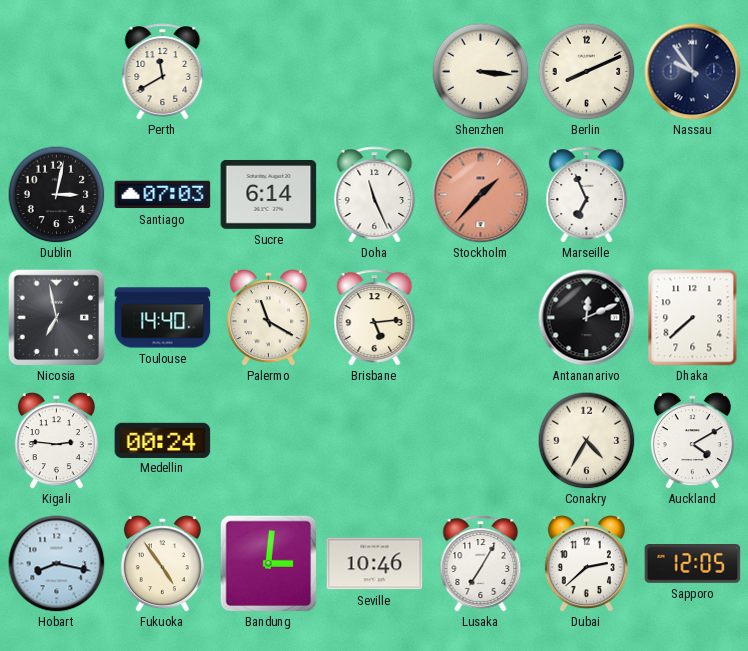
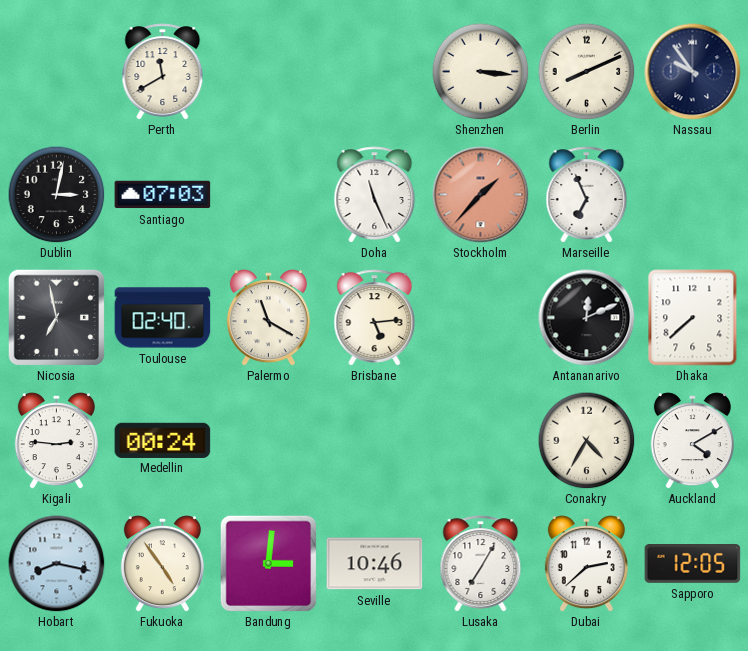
Sucre: 6:14 -> none (269, 194)
Toulouse: 14:40 -> 02:40 (163, 318)
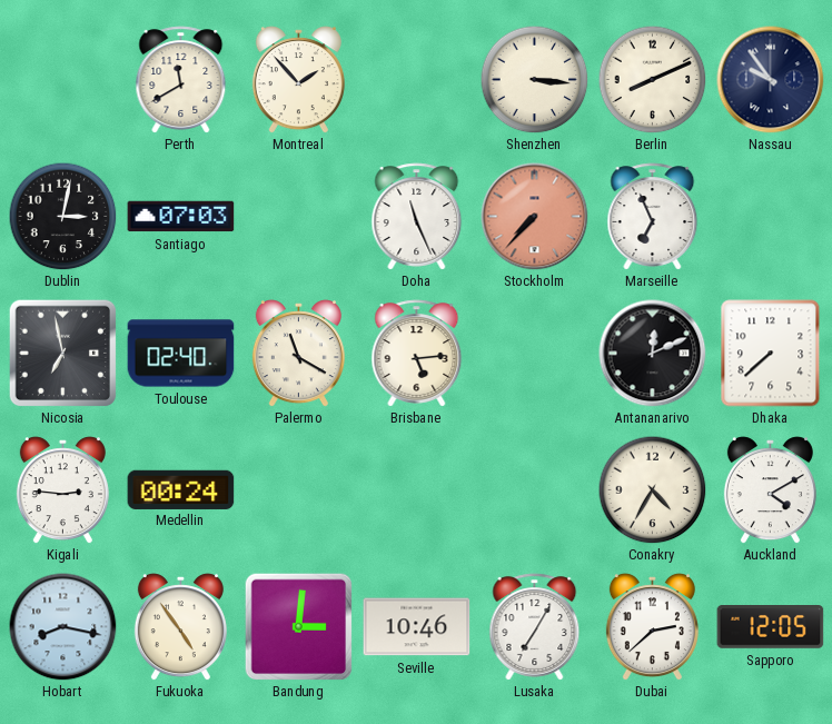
Montreal: none -> 1:53 (298, 80)
Stockholm: 1:37 -> 7:37 (535, 217)
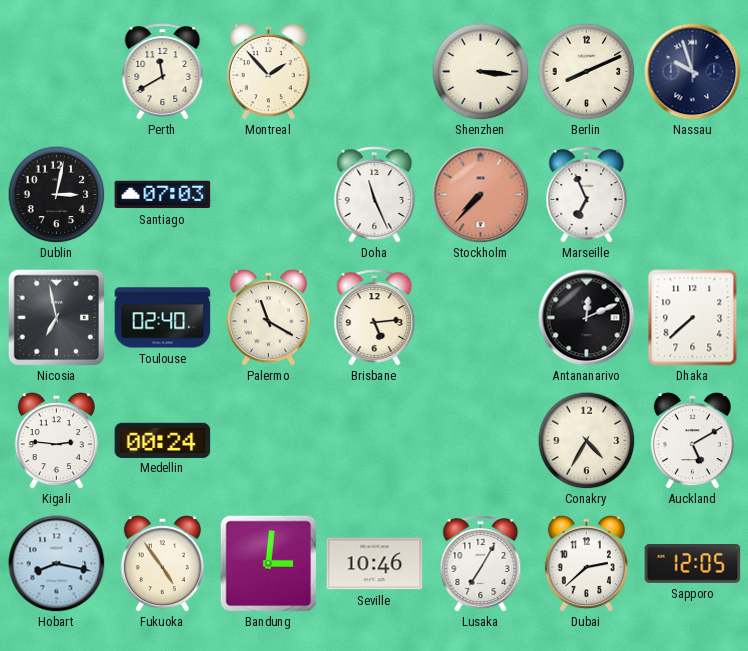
Nassau: 9:54 -> 9:57 (693, 72)
Auckland: 4:10 -> 5:10 (692, 441)
